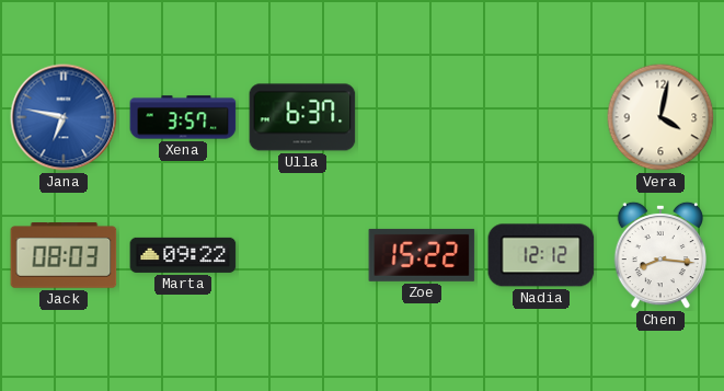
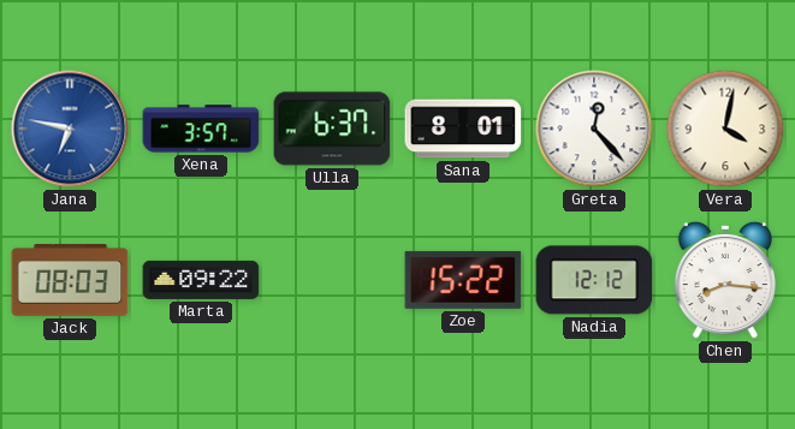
Sana: none -> 8:01 (463, 129)
Greta: none -> 12:23 (594, 129)
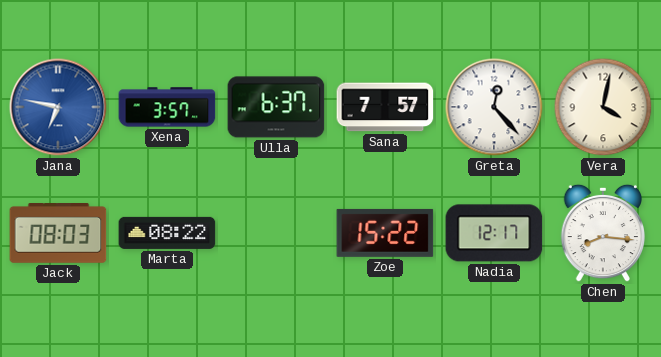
Sana: 8:01 -> 7:57 (385, 107)
Marta: 09:22 -> 08:22 (167, 233)
Nadia: 12:12 -> 12:17 (494, 233)
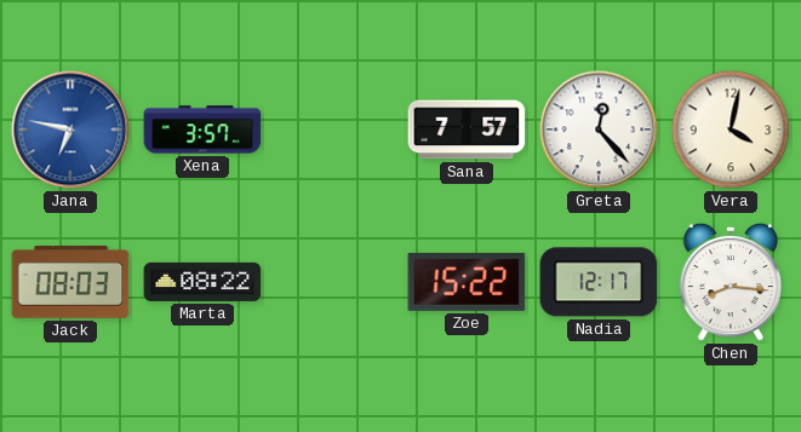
Ulla: 6:37 -> none (276, 107)
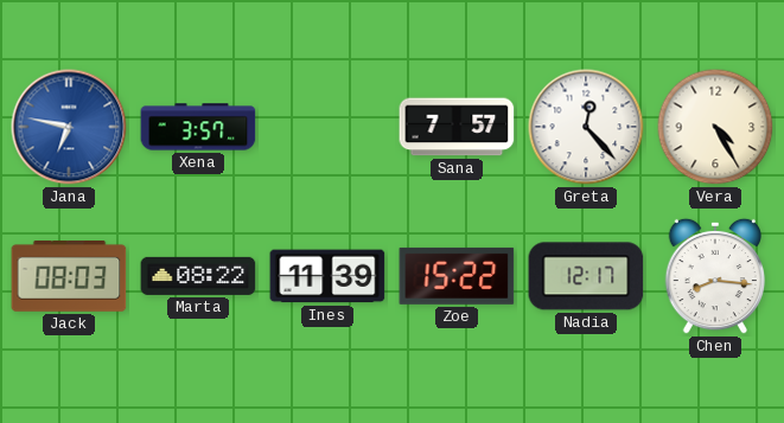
Vera: 4:02 -> 4:25 (715, 127)
Ines: none -> 11:39 (327, 276)
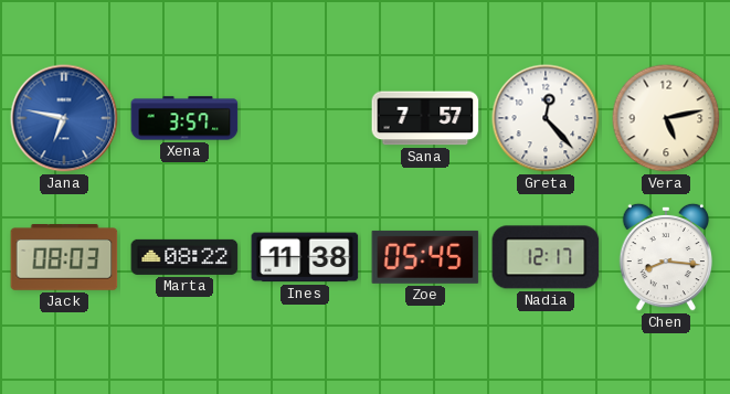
Vera: 4:25 -> 5:13 (666, 118)
Ines: 11:39 -> 11:38 (305, 257)
Zoe: 15:22 -> 05:45 (425, 257)
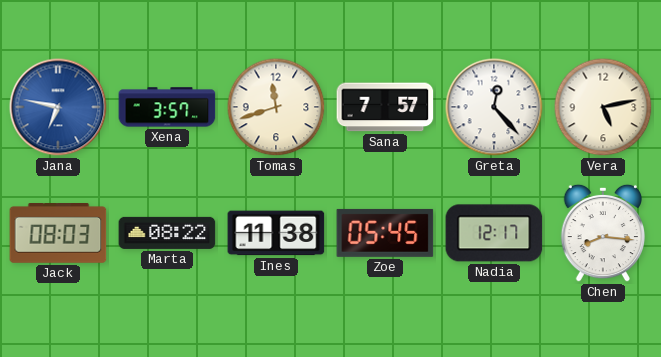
Tomas: none -> 11:42 (276, 107)
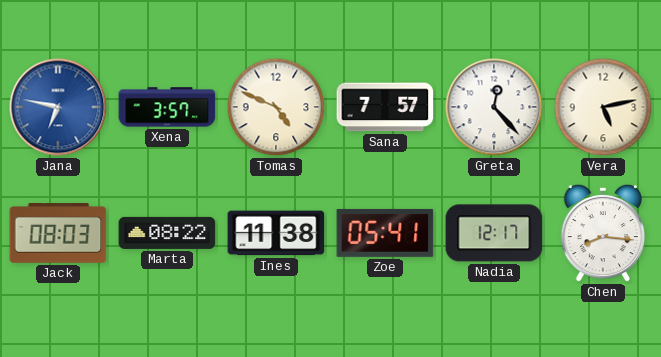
Tomas: 11:42 -> 4:49 (276, 107)
Zoe: 05:45 -> 05:41 (385, 233)
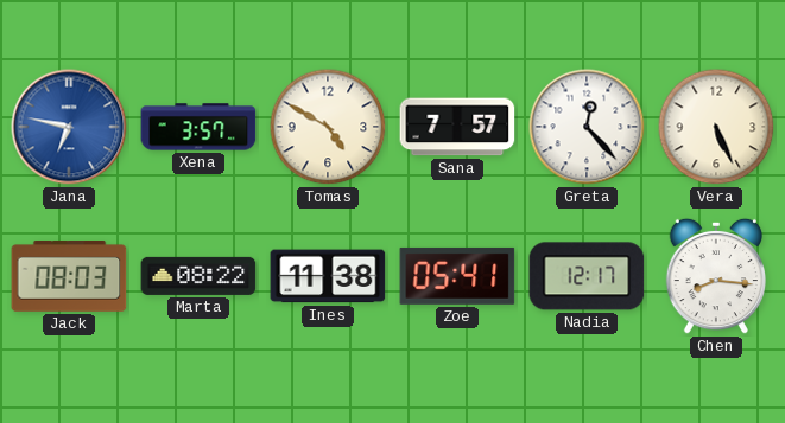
Tomas: 4:49 -> 4:50 (328, 127)
Vera: 5:13 -> 5:26 (716, 127)
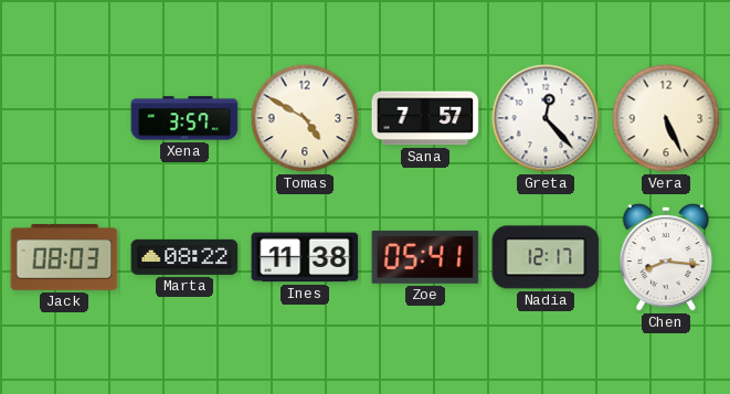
Jana: 6:47 -> none (69, 127)
